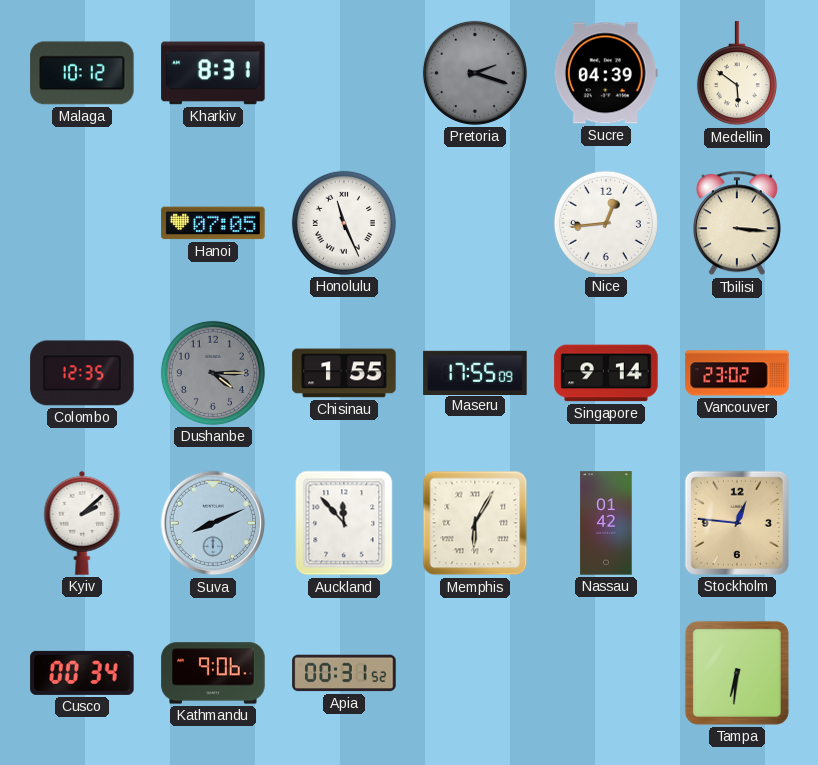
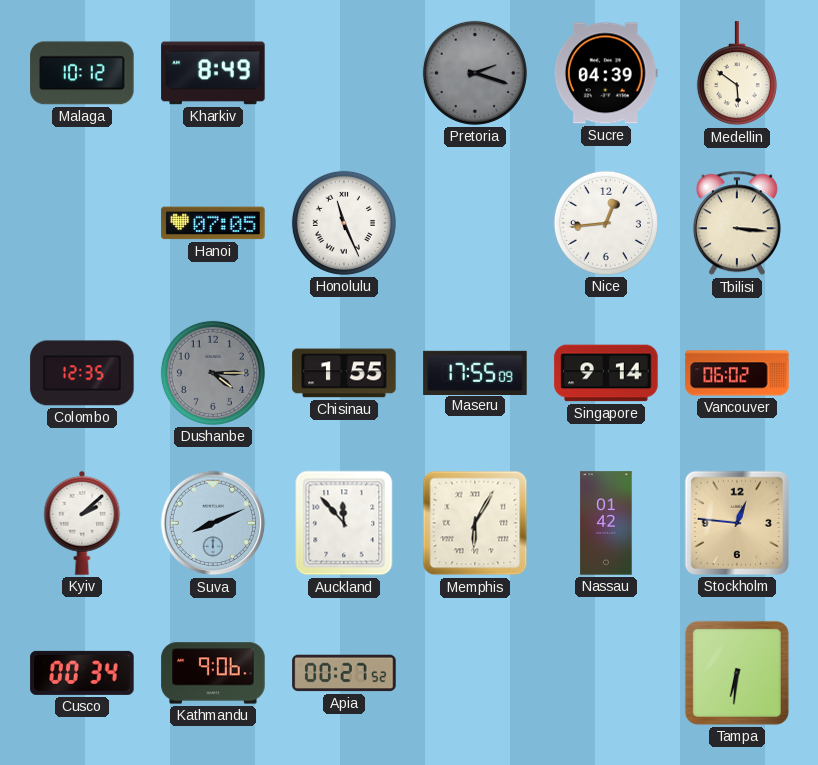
Kharkiv: 8:31 -> 8:49 (213, 73)
Vancouver: 23:02 -> 06:02 (737, 373)
Apia: 00:31 -> 00:27 (344, 673)
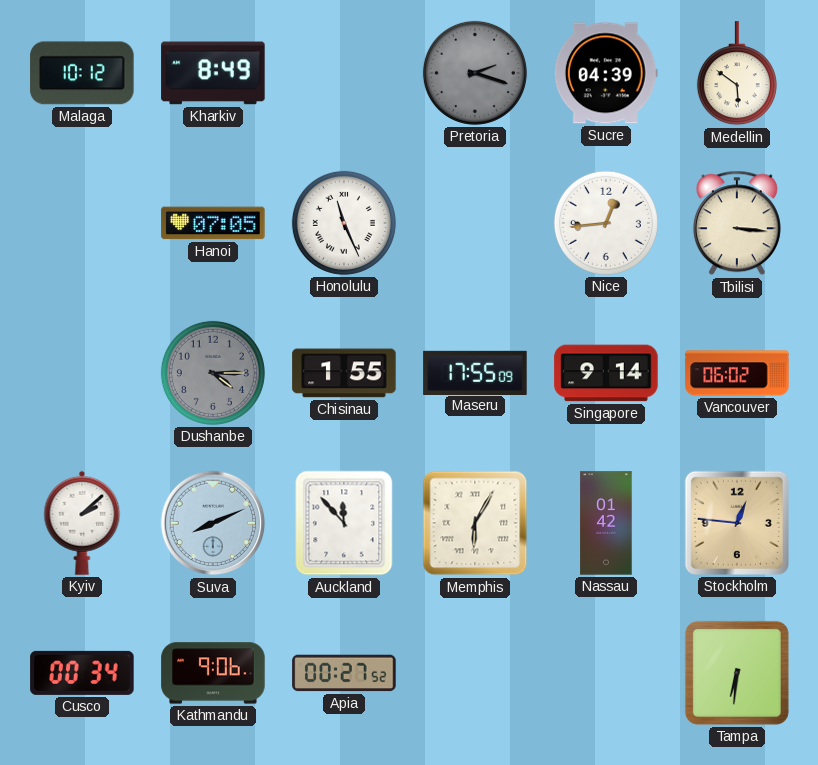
Colombo: 12:35 -> none (82, 373)
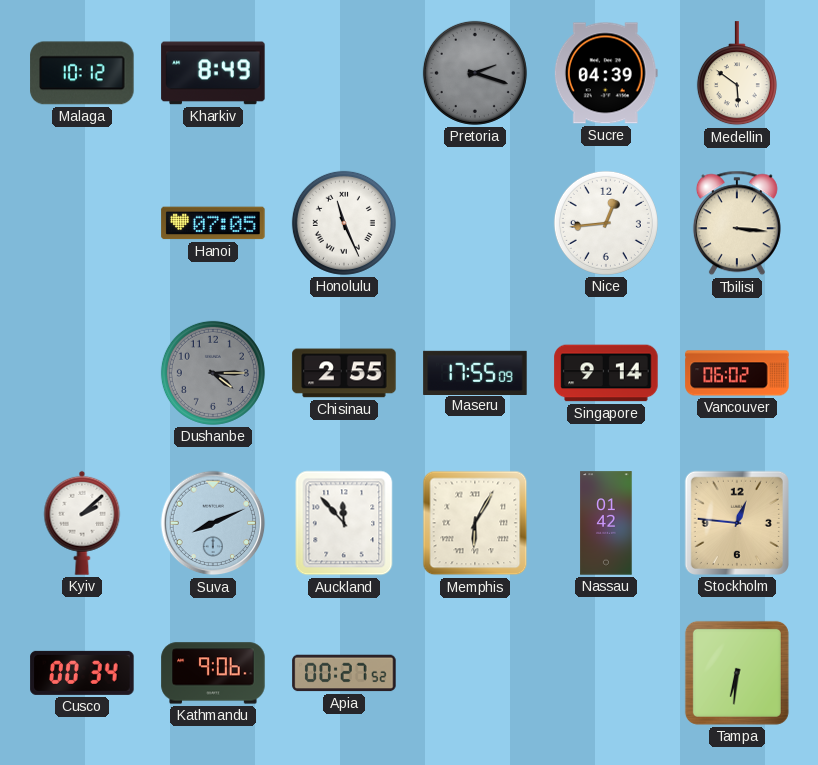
Chisinau: 1:55 -> 2:55 (344, 373)
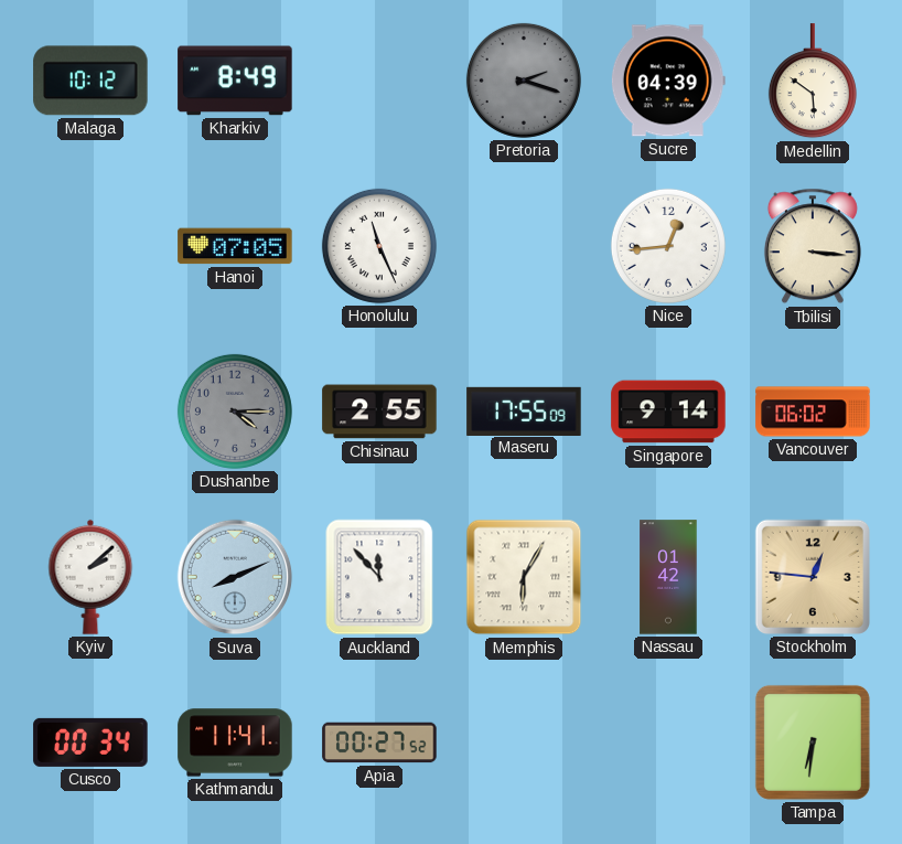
Kathmandu: 9:06 -> 11:41 (235, 742)
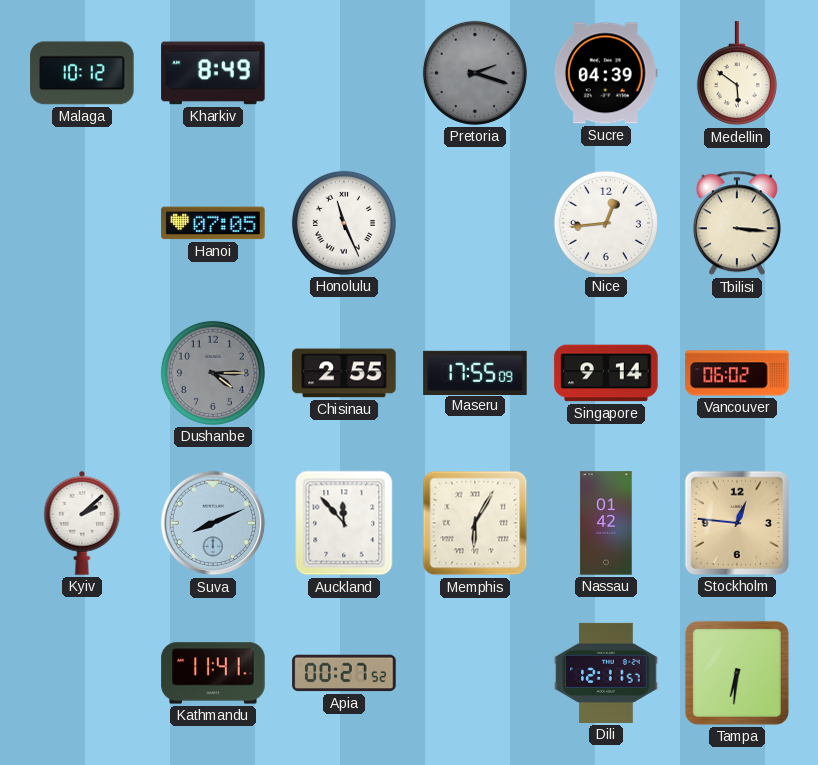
Cusco: 00:34 -> none (90, 742)
Dili: none -> 12:11 (606, 673)
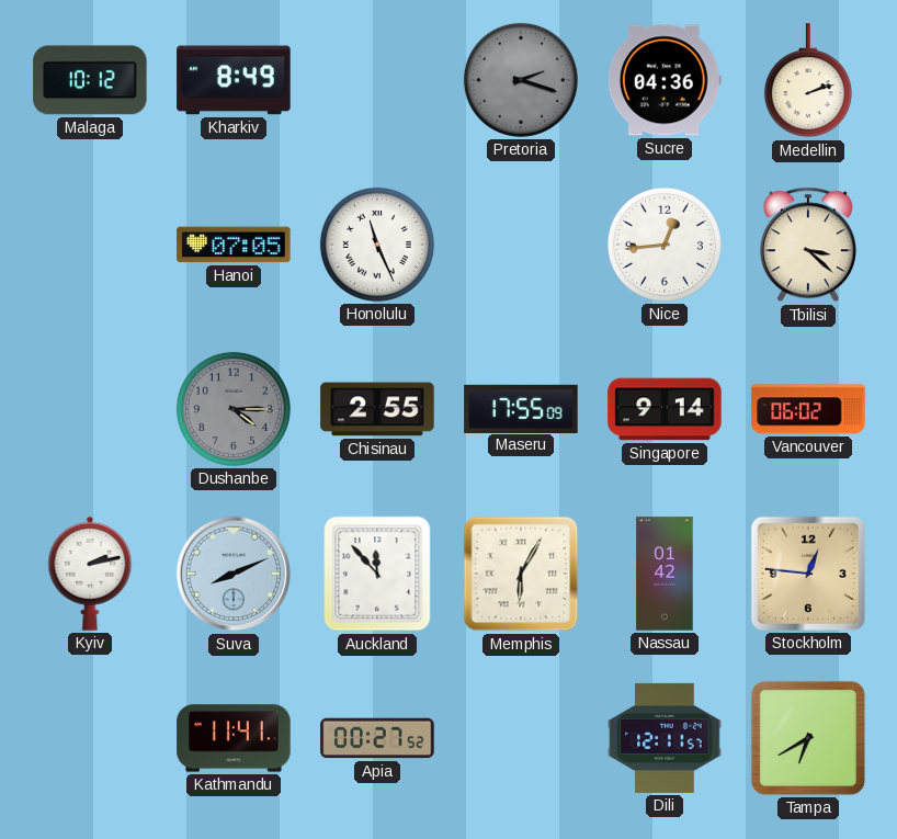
Sucre: 04:39 -> 04:36 (665, 80)
Medellin: 5:51 -> 2:12 (808, 81)
Tbilisi: 3:16 -> 3:22 (808, 245)
Kyiv: 2:08 -> 2:13 (90, 574)
Tampa: 6:31 -> 6:40 (808, 738)
